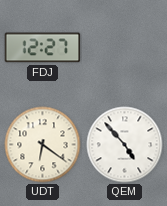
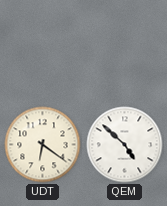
FDJ: 12:27 -> none (43, 48)
QEM: 4:53 -> 4:52 (125, 145)
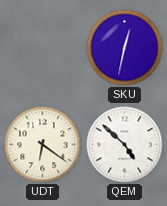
SKU: none -> 12:32 (125, 48)
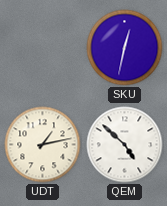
UDT: 6:21 -> 1:13 (43, 145)
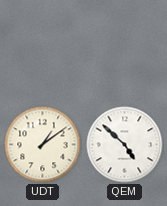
SKU: 12:32 -> none (125, 48)
UDT: 1:13 -> 1:09 (43, 145)
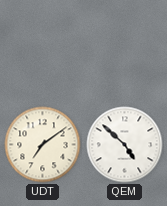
UDT: 1:09 -> 7:09 (43, 145)
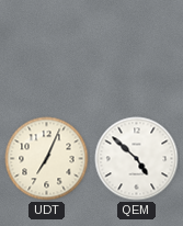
UDT: 7:09 -> 7:04 (47, 159)
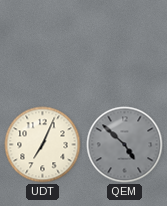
QEM dial: white -> grey (125, 145)
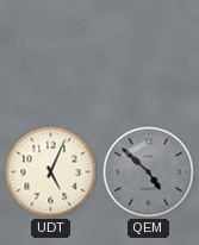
UDT: 7:04 -> 5:04 (51, 172)
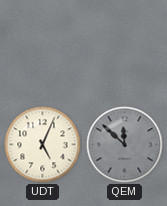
QEM: 4:52 -> 11:52 (125, 145)
